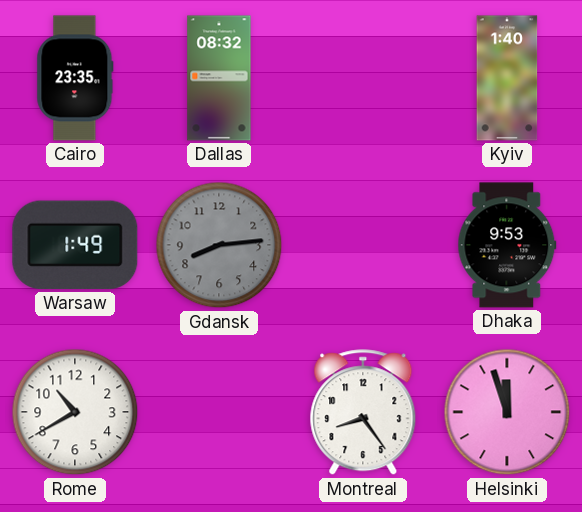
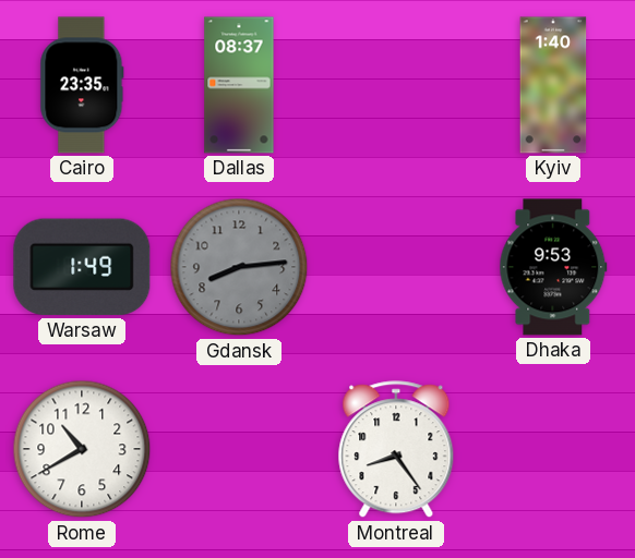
Dallas: 08:32 -> 08:37 (239, 85)
Helsinki: 11:57 -> none (507, 412)
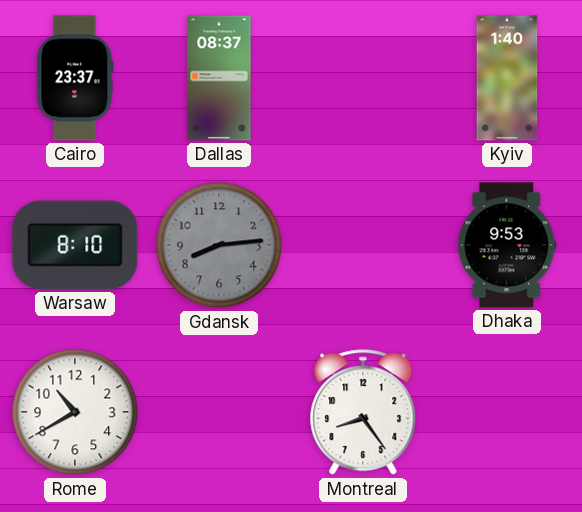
Cairo: 23:35 -> 23:37 (75, 78)
Warsaw: 1:49 -> 8:10 (75, 245)
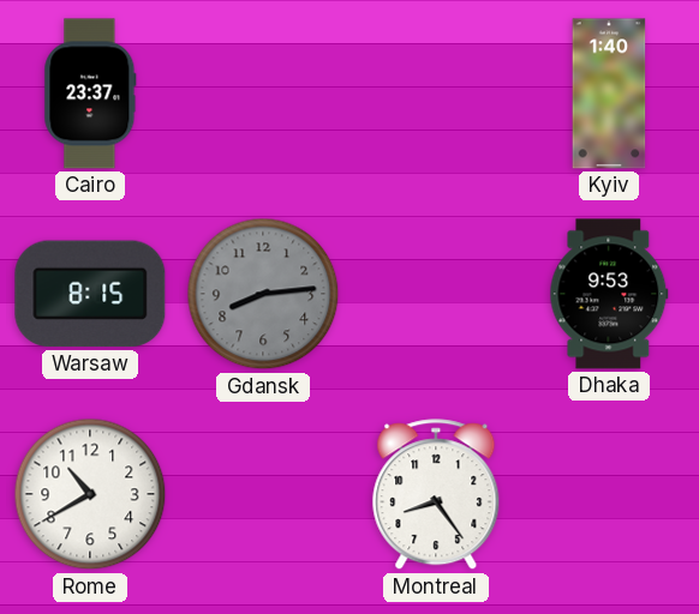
Dallas: 08:37 -> none (219, 78)
Warsaw: 8:10 -> 8:15 (90, 294)
